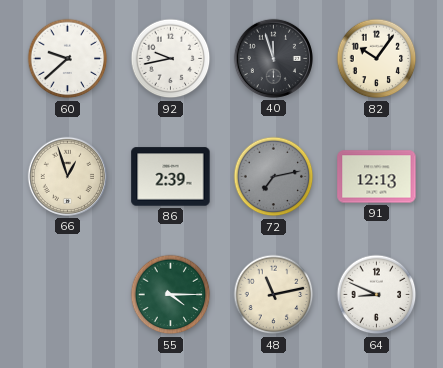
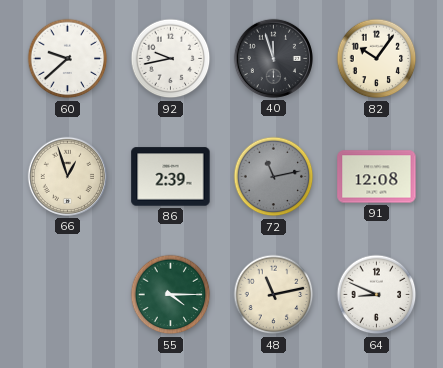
72: 7:13 -> 11:13 (274, 177)
91: 12:13 -> 12:08 (377, 177)
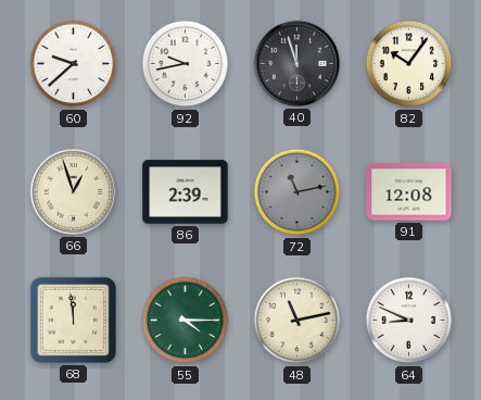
68: none -> 11:59 (73, 320)
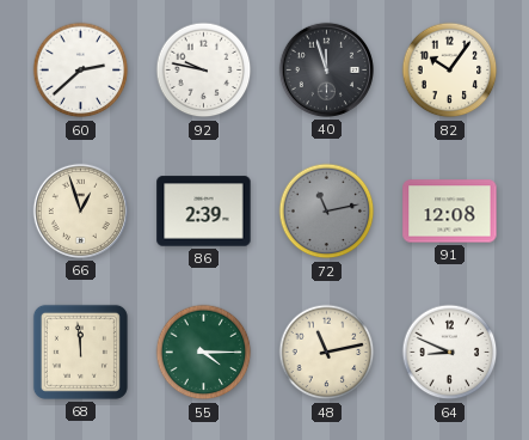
60: 9:38 -> 2:38 (81, 71)
92: 9:43 -> 9:47 (204, 71)
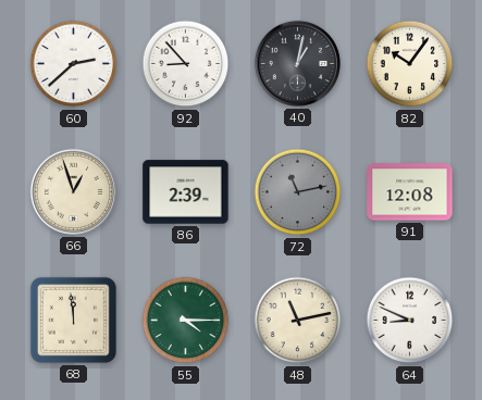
92: 9:47 -> 8:53 (186, 64)
40: 11:57 -> 1:02 (297, 63)
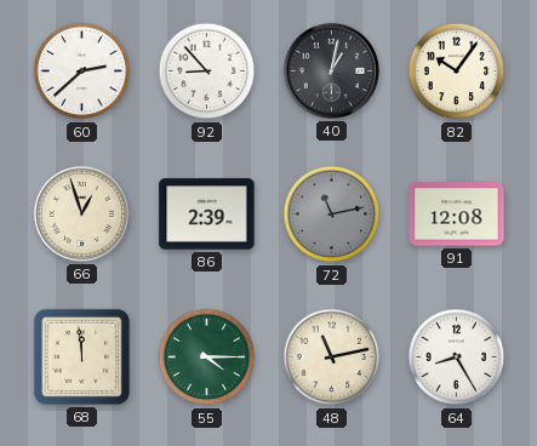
64: 8:49 -> 8:25 (457, 358)
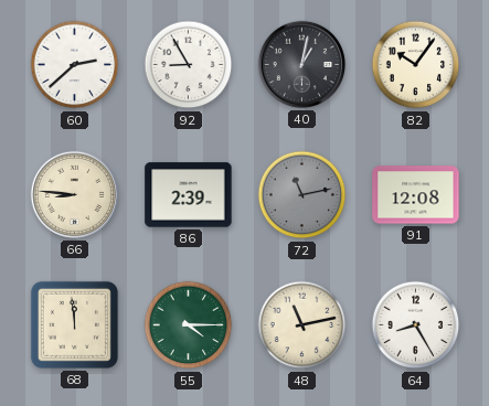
92: 8:53 -> 8:55 (189, 65)
66: 12:57 -> 8:46 (74, 194)
